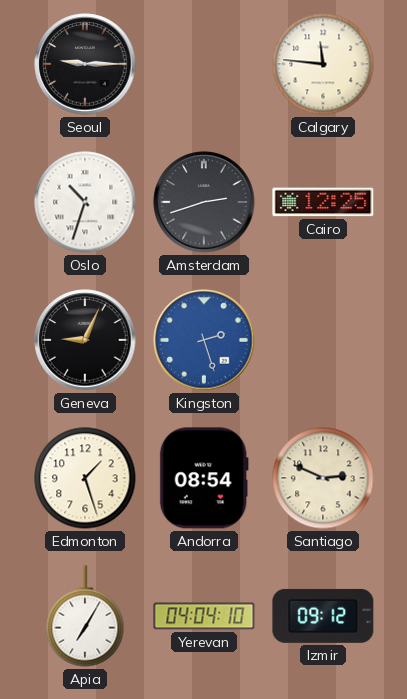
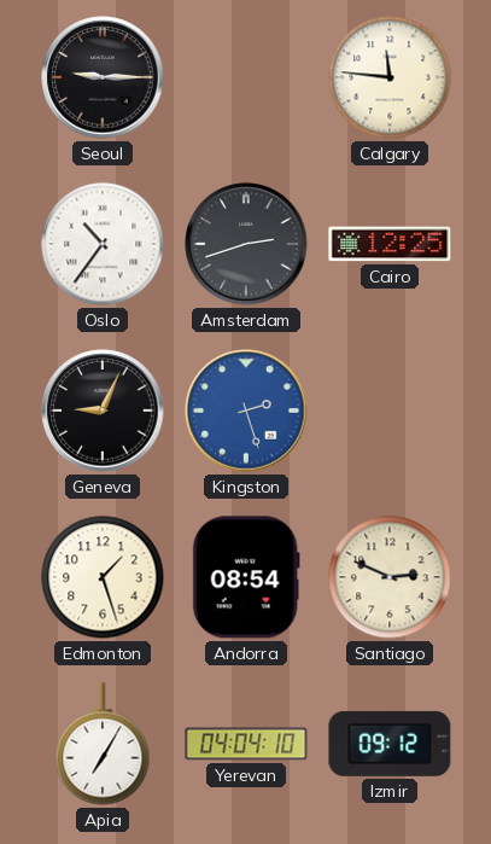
Oslo: 10:33 -> 10:36 (103, 244)
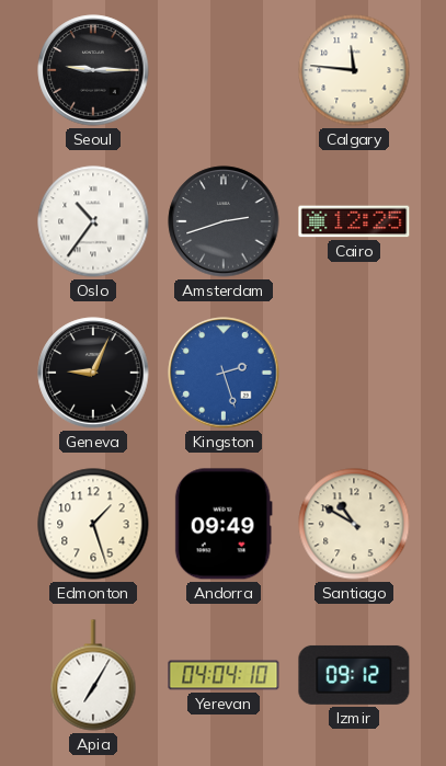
Andorra: 08:54 -> 09:49 (224, 524)
Santiago: 2:49 -> 10:50 (354, 524)
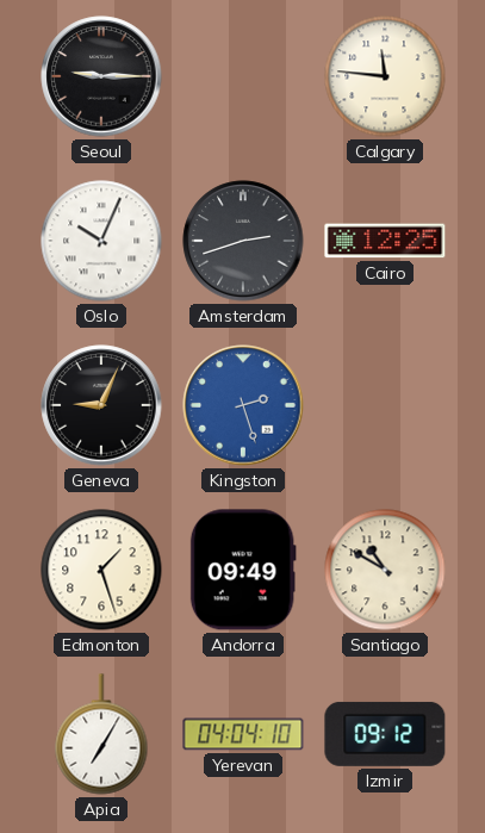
Oslo: 10:36 -> 10:04 (101, 241)
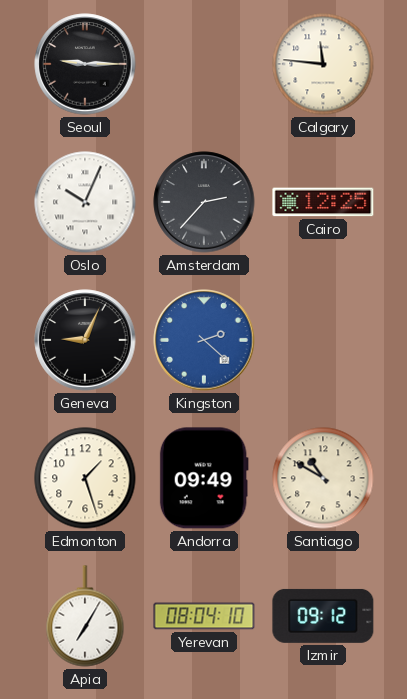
Amsterdam: 2:42 -> 2:37 (204, 202)
Kingston: 2:27 -> 2:22 (204, 340)
Yerevan: 04:04 -> 08:04 (204, 616)
